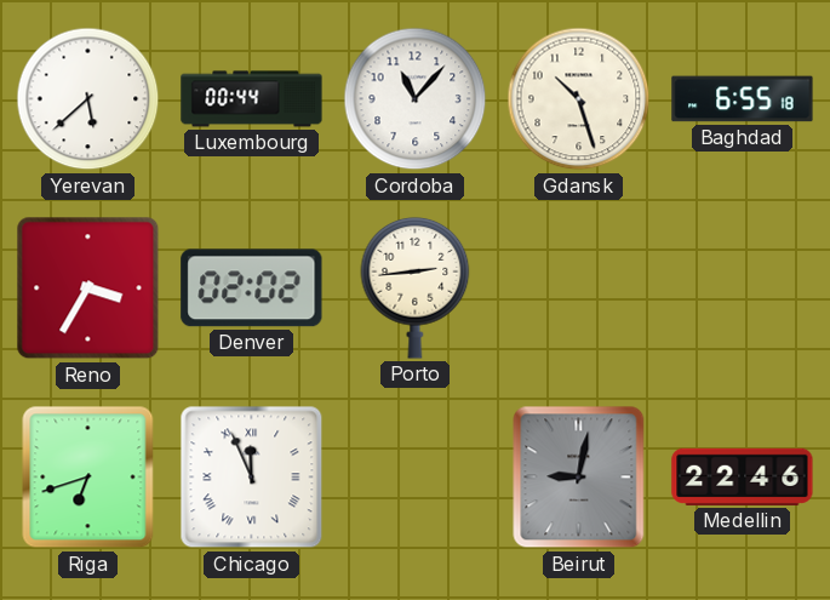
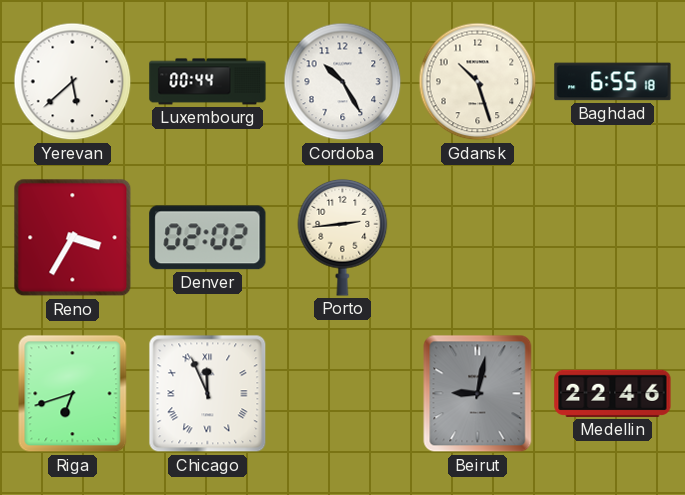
Cordoba: 11:07 -> 10:25 (343, 82)
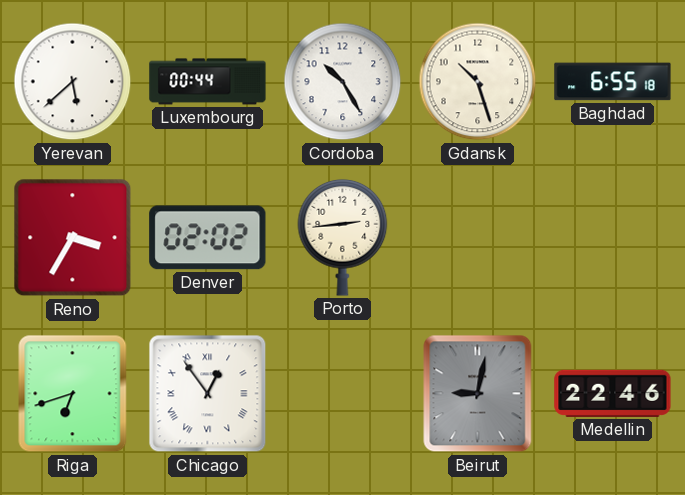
Chicago: 11:56 -> 12:54 (208, 394)
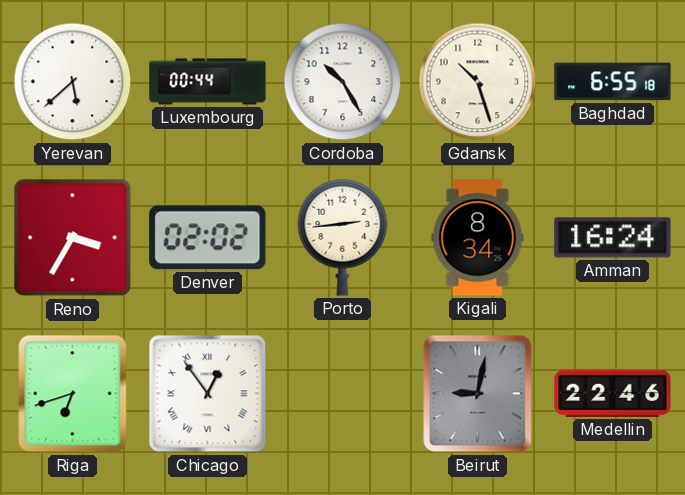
Kigali: none -> 8:34 (478, 238)
Amman: none -> 16:24 (613, 238)
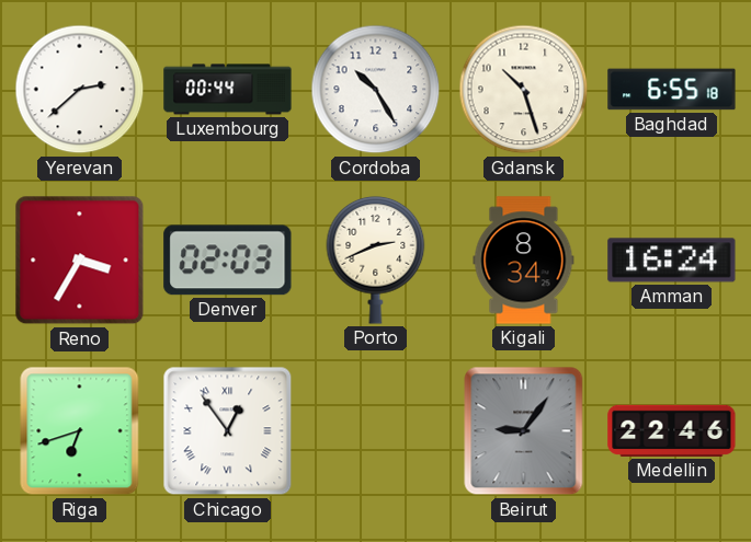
Yerevan: 5:38 -> 2:38 (80, 90)
Denver: 02:02 -> 02:03 (228, 261)
Porto: 2:44 -> 2:41 (376, 260)
Beirut: 9:02 -> 9:06 (524, 431)
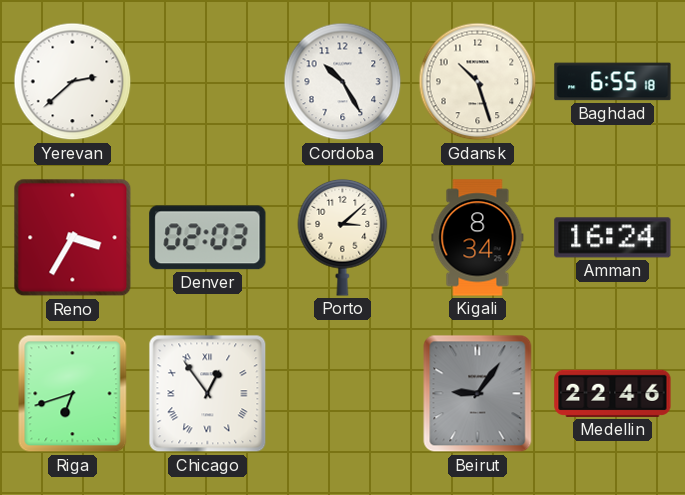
Luxembourg: 00:44 -> none (228, 90)
Porto: 2:41 -> 3:08 (343, 237)
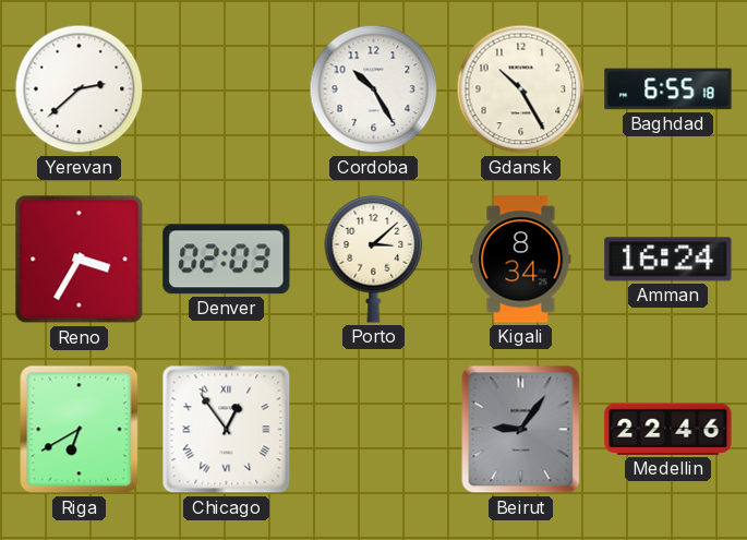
Gdansk: 10:27 -> 10:25 (521, 89)
Riga: 6:42 -> 6:40 (80, 430)
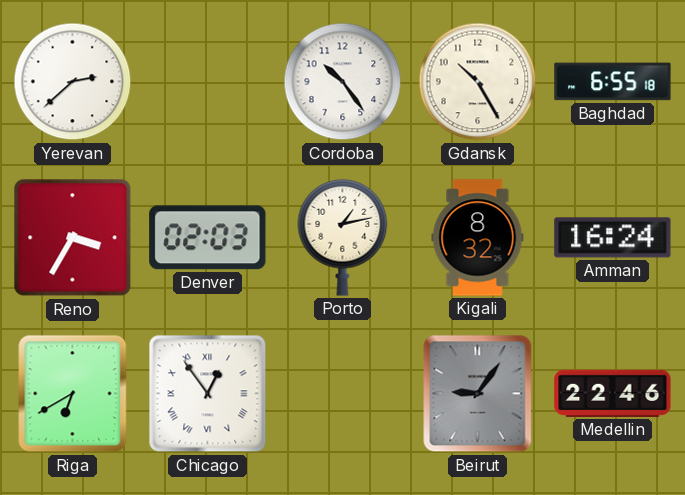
Cordoba: 10:25 -> 10:24 (343, 82)
Porto: 3:08 -> 1:13 (343, 237)
Kigali: 8:34 -> 8:32 (478, 238)
